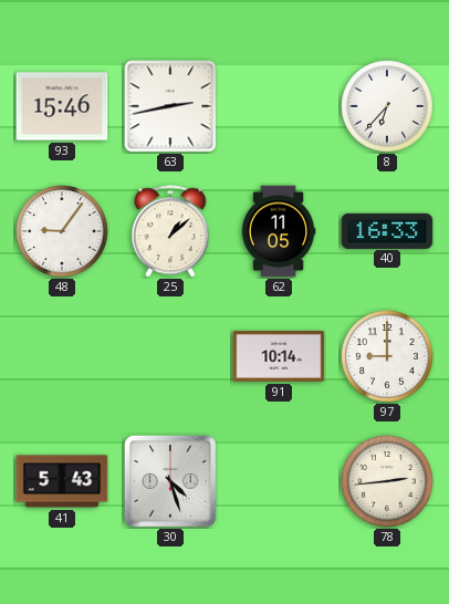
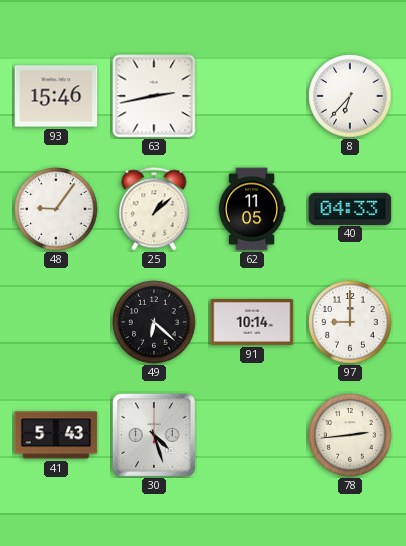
40: 16:33 -> 04:33 (350, 208)
49: none -> 6:22 (154, 322)
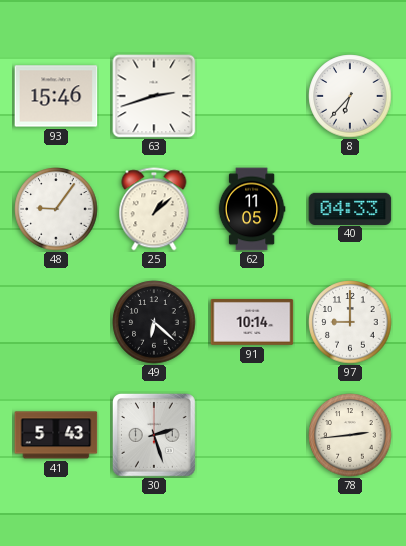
63: 2:43 -> 2:42 (154, 96)
30: 4:27 -> 2:27 (154, 435)
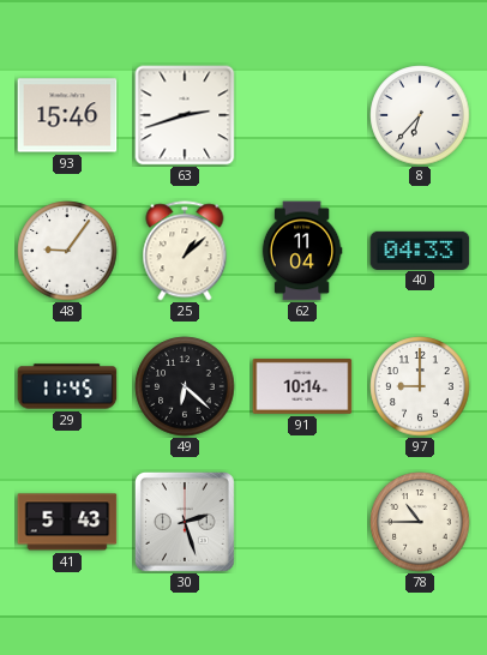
62: 11:05 -> 11:04 (302, 251)
29: none -> 11:45 (67, 386)
78: 2:44 -> 10:45 (420, 522)
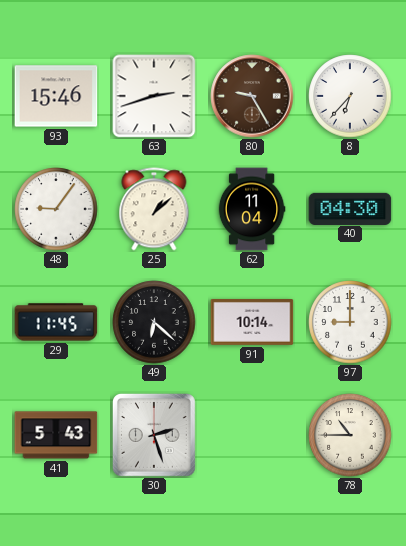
80: none -> 9:25 (252, 96)
40: 04:33 -> 04:30 (350, 208)
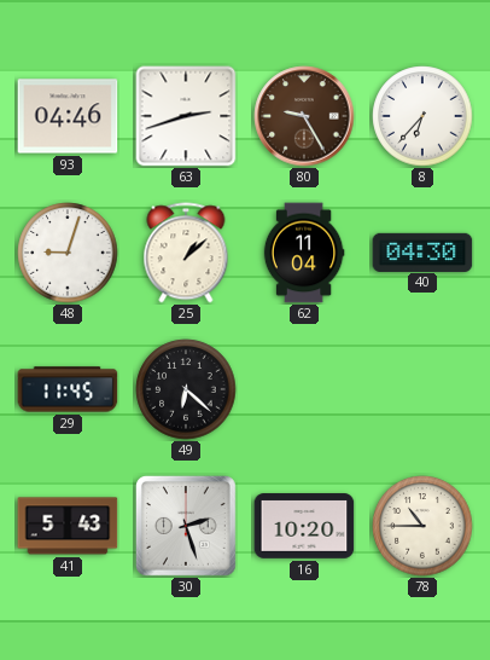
93: 15:46 -> 04:46 (68, 116)
48: 9:06 -> 9:03 (68, 253)
91: 10:14 -> none (252, 322)
97: 9:00 -> none (350, 322)
16: none -> 10:20 (304, 526)
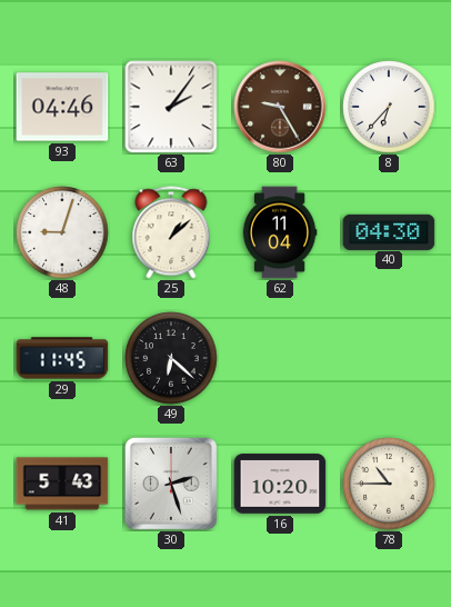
63: 2:42 -> 2:06 (171, 107)
